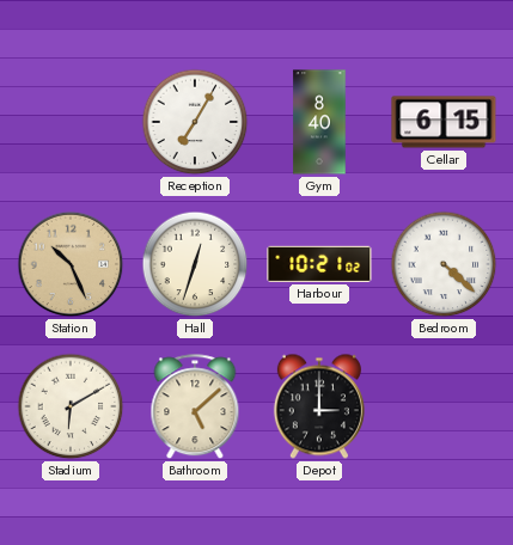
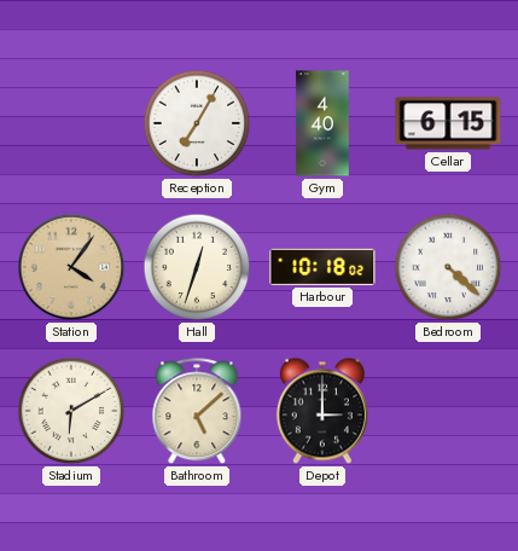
Gym: 8:40 -> 4:40 (322, 123)
Station: 10:26 -> 4:06 (71, 267)
Harbour: 10:21 -> 10:18 (322, 267)
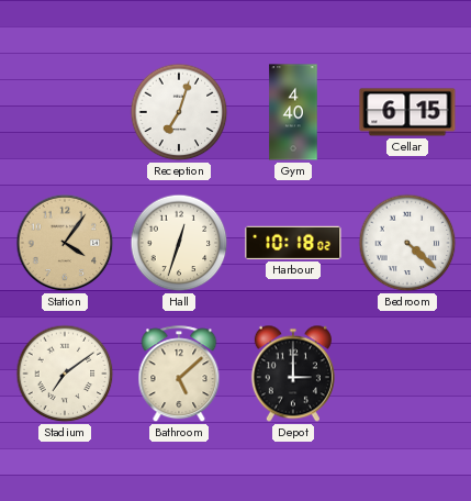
Reception: 7:05 -> 7:03 (179, 112)
Stadium: 6:10 -> 7:09 (65, 374)
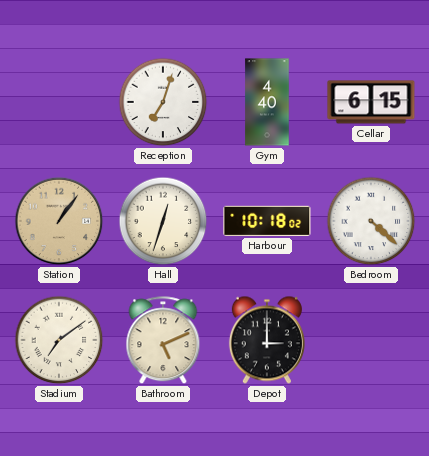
Station: 4:06 -> 1:06 (59, 221)
Bathroom: 5:08 -> 5:11 (163, 341)
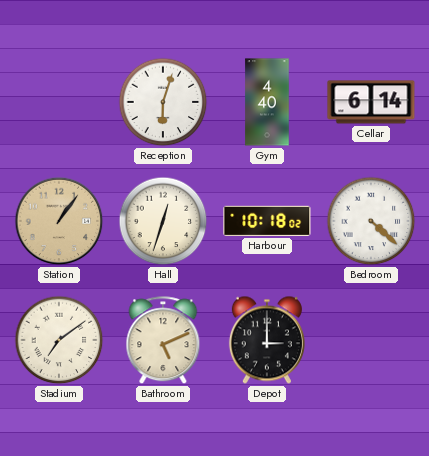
Reception: 7:03 -> 6:03 (163, 102)
Cellar: 6:15 -> 6:14 (371, 102)
